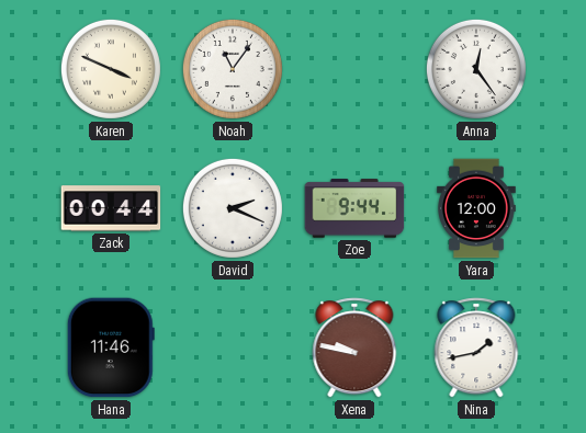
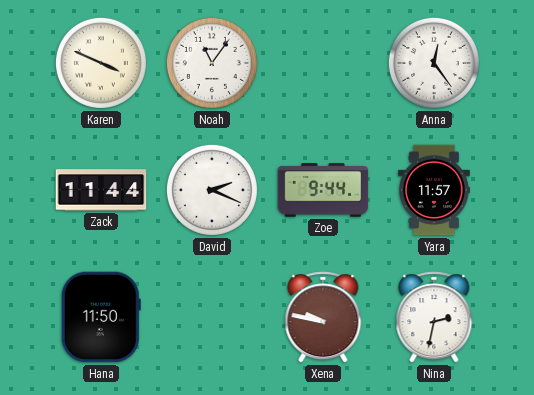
Zack: 00:44 -> 11:44 (101, 190)
Yara: 12:00 -> 11:57 (434, 190)
Hana: 11:46 -> 11:50 (101, 317)
Nina: 1:43 -> 2:32 (434, 317)
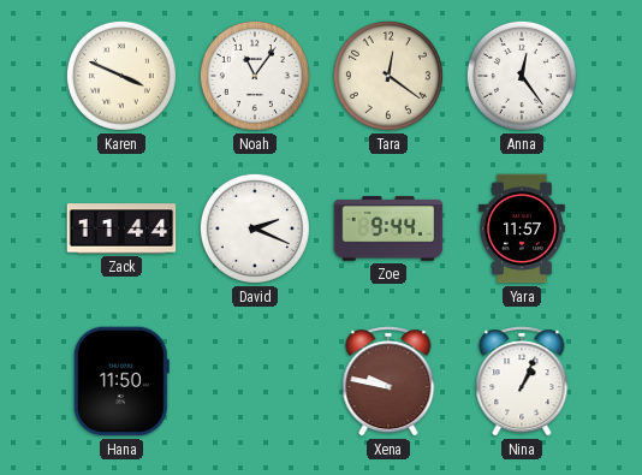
Tara: none -> 12:21 (388, 76)
Nina: 2:32 -> 1:04 (522, 381)
